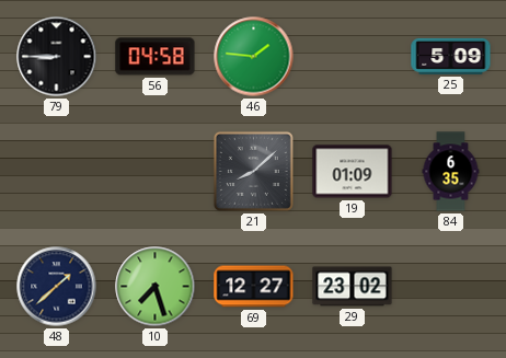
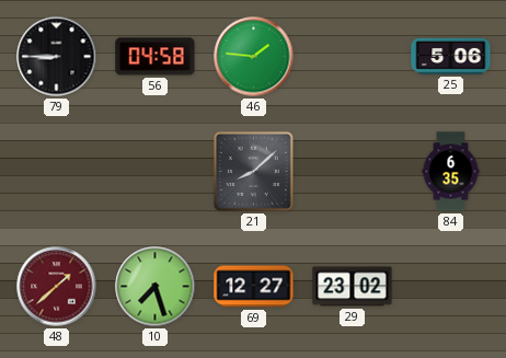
25: 5:09 -> 5:06 (451, 56)
19: 01:09 -> none (353, 172)
48 dial: navy -> burgundy (57, 287)
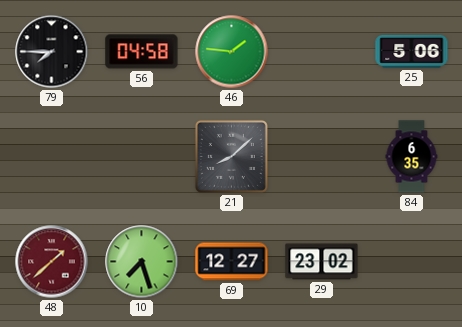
79: 8:45 -> 7:45 (52, 52)
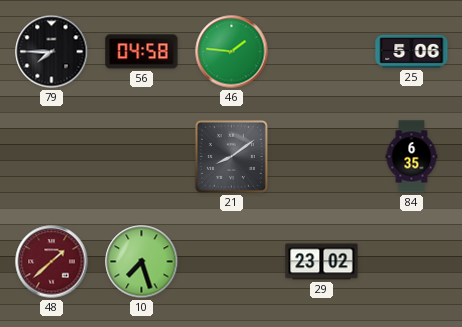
21: 8:08 -> 8:09 (231, 156)
69: 12:27 -> none (232, 262)
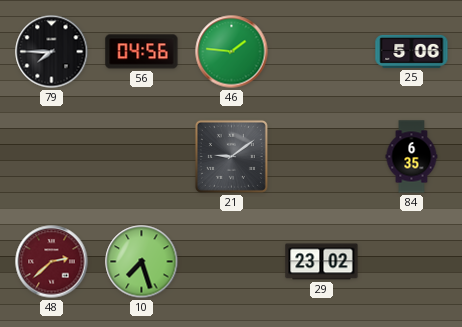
56: 04:58 -> 04:56 (142, 52)
21: 8:09 -> 9:09 (231, 156)
48: 1:38 -> 2:38 (52, 262)
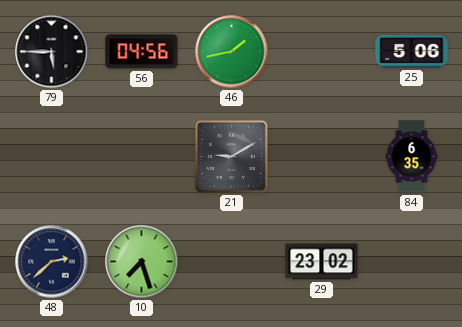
79: 7:45 -> 5:45 (52, 52)
46: 1:46 -> 1:43 (232, 52)
21: 9:09 -> 9:10 (231, 156)
48 dial: burgundy -> navy (52, 262)
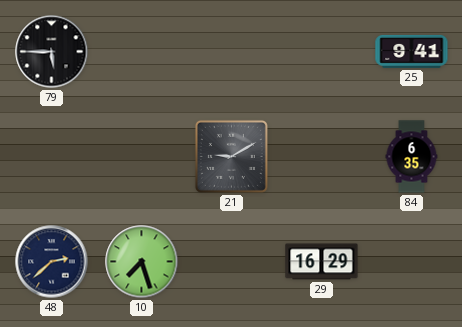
56: 04:56 -> none (142, 52)
46: 1:43 -> none (232, 52)
25: 5:06 -> 9:41 (412, 51)
29: 23:02 -> 16:29 (322, 262)
